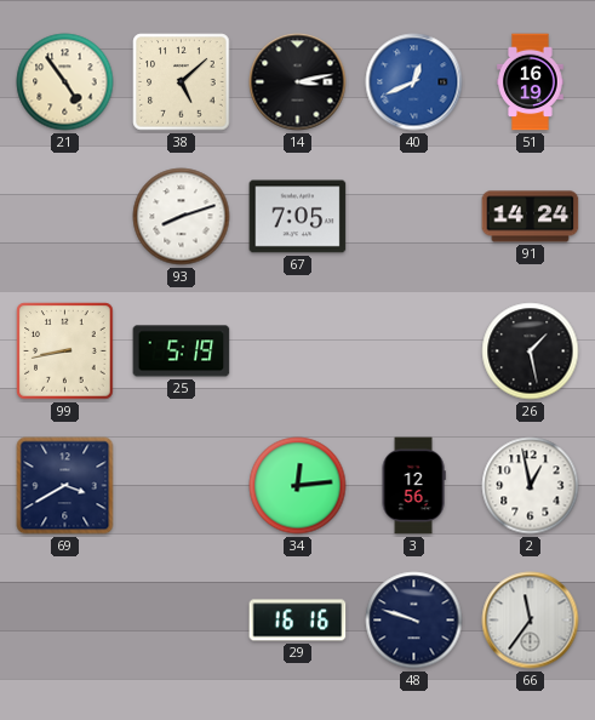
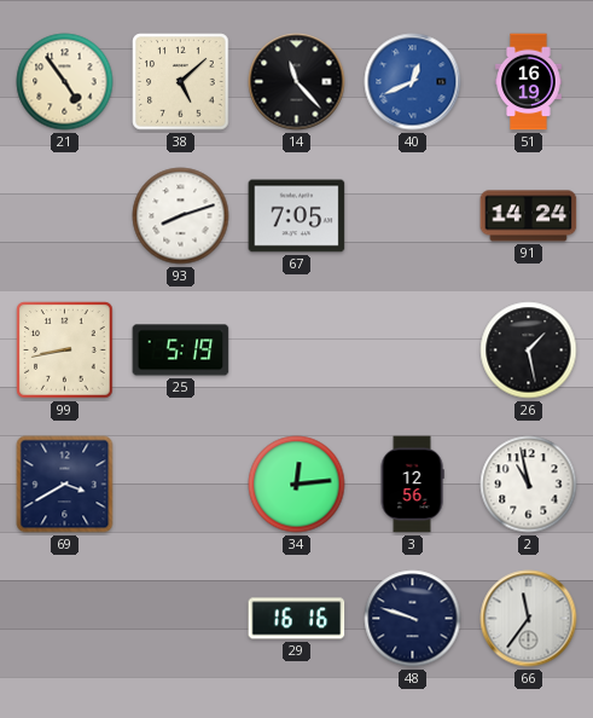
14: 3:13 -> 11:23 (297, 82)
2: 12:58 -> 10:58 (529, 485)
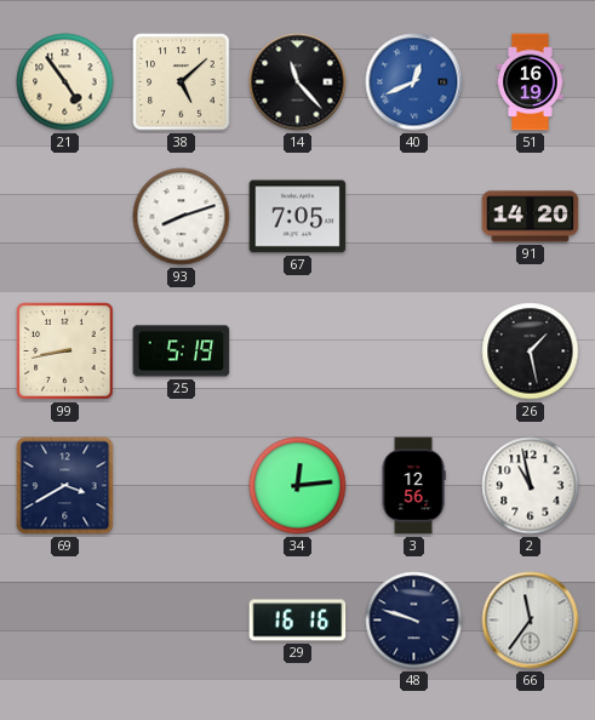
91: 14:24 -> 14:20 (531, 217)
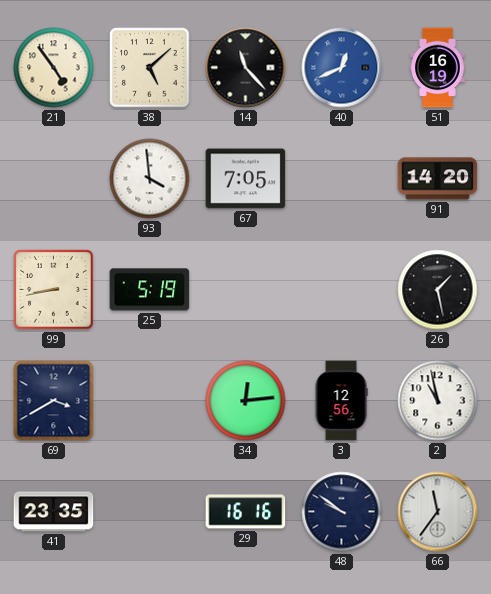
93: 8:12 -> 3:59 (150, 179)
41: none -> 23:35 (54, 512)
48: 9:48 -> 9:51 (342, 512)
